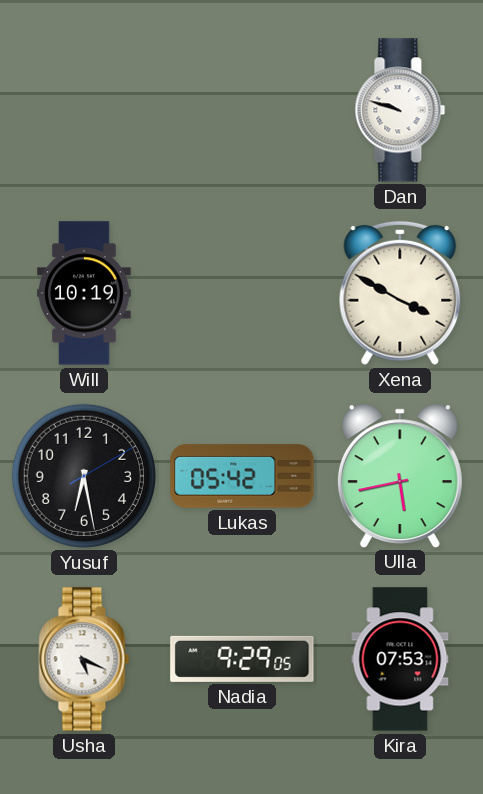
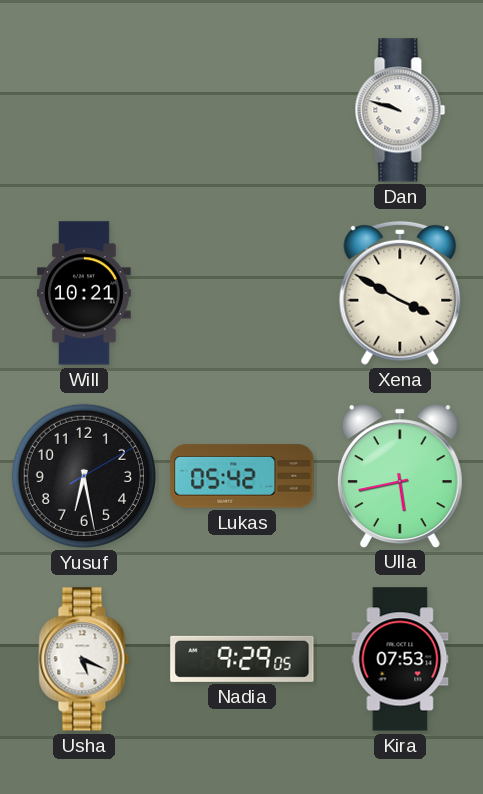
Will: 10:19 -> 10:21 (84, 293)
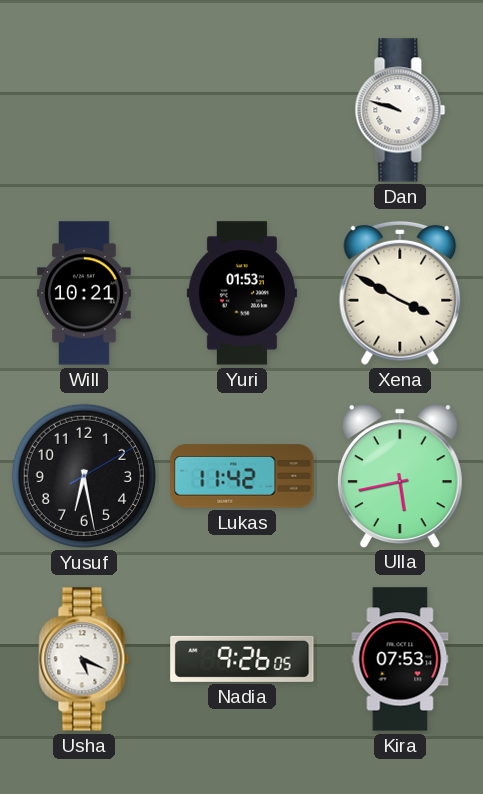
Yuri: none -> 01:53 (242, 293)
Lukas: 05:42 -> 11:42 (242, 476)
Nadia: 9:29 -> 9:26 (242, 659)
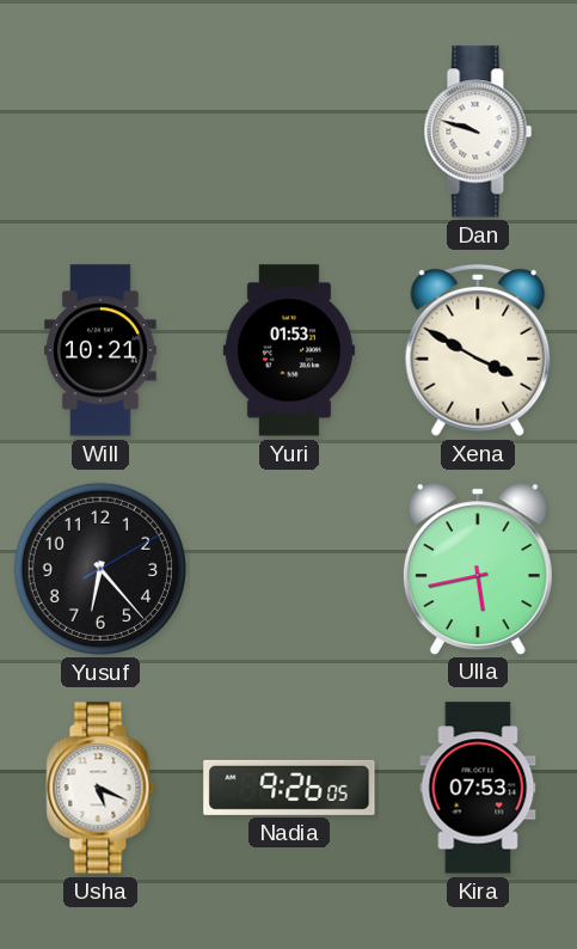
Yusuf: 6:28 -> 6:23 (100, 569)
Lukas: 11:42 -> none (242, 476)
